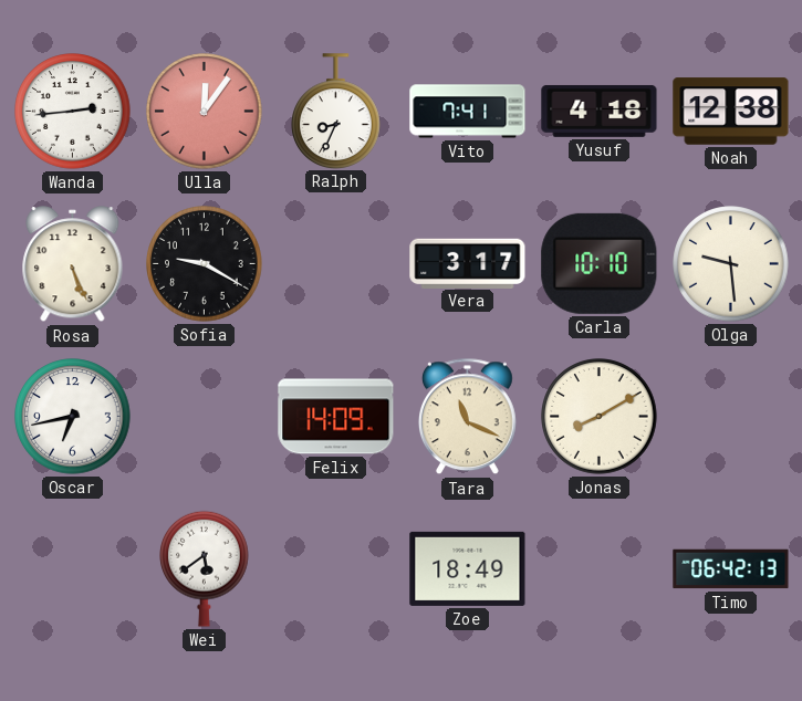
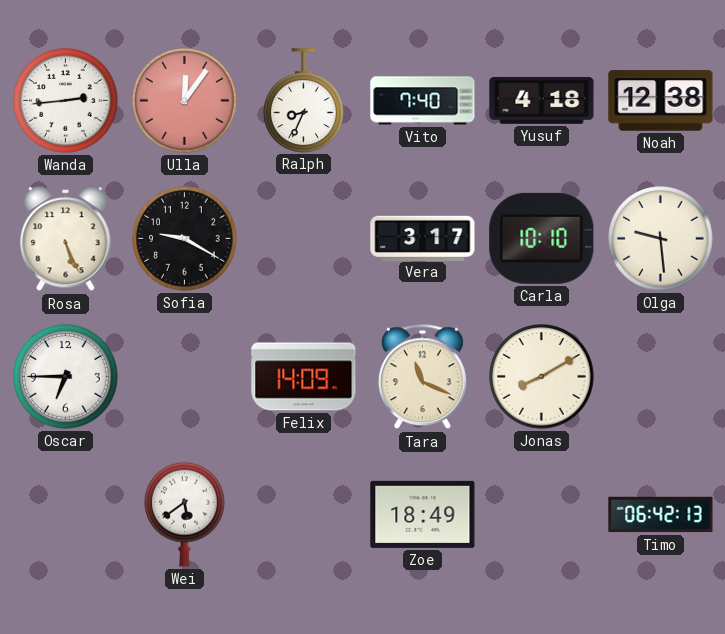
Vito: 7:41 -> 7:40 (423, 101)
Oscar: 6:43 -> 6:45 (66, 377)
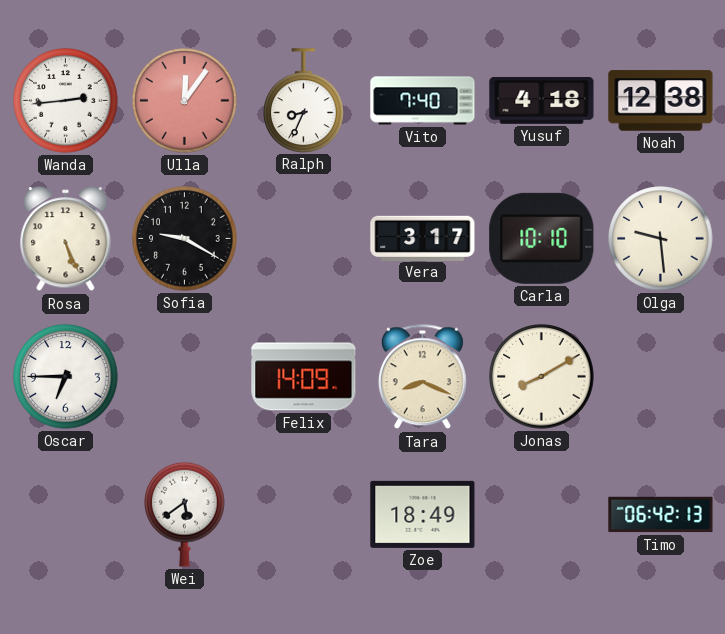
Tara: 11:19 -> 8:19 (422, 377)
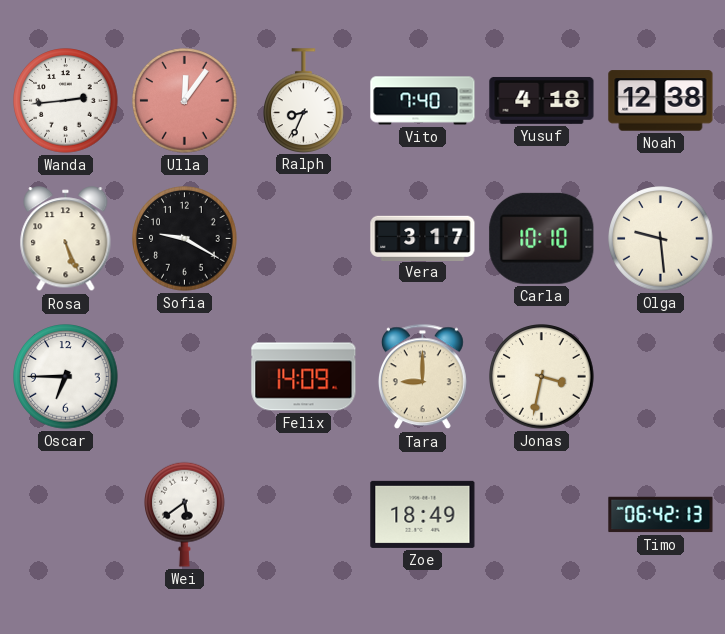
Tara: 8:19 -> 9:00 (422, 377)
Jonas: 8:10 -> 3:32 (542, 377)
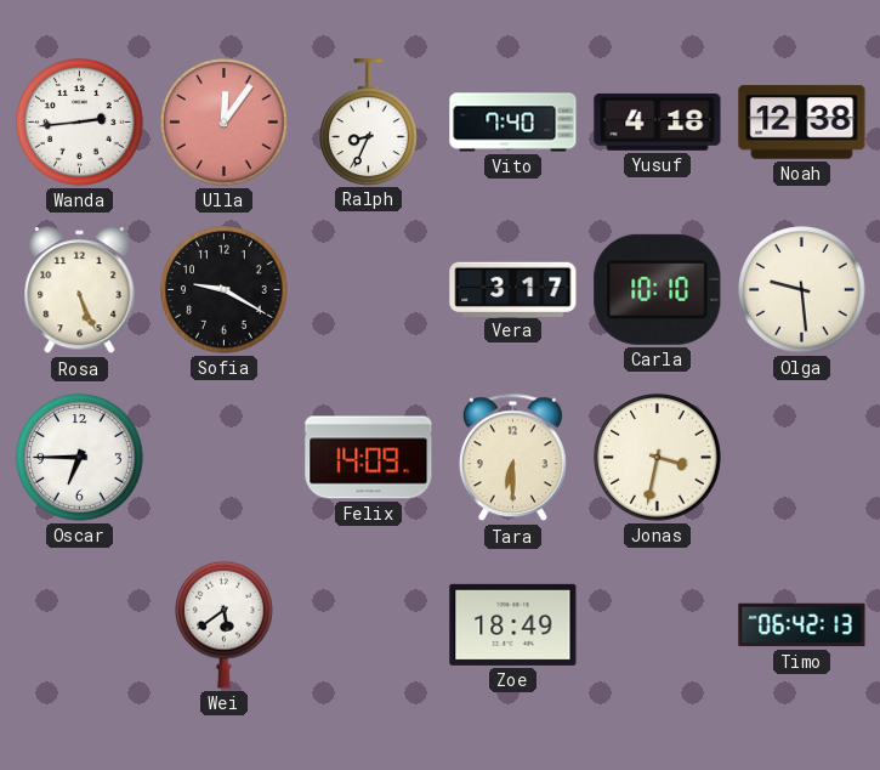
Tara: 9:00 -> 6:30 (512, 458)
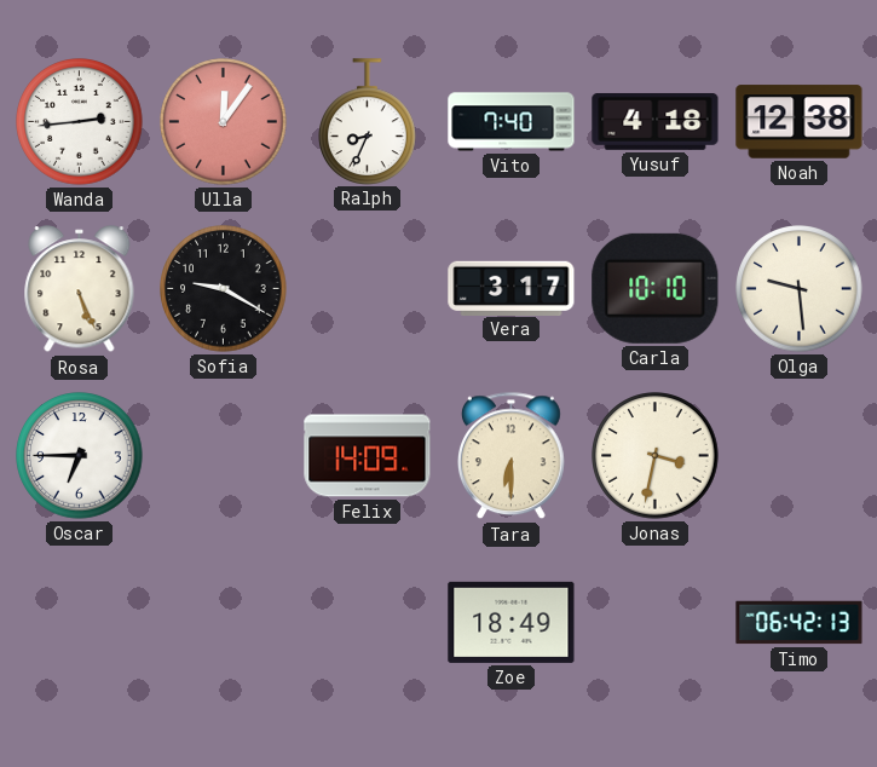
Wei: 5:39 -> none (225, 624)
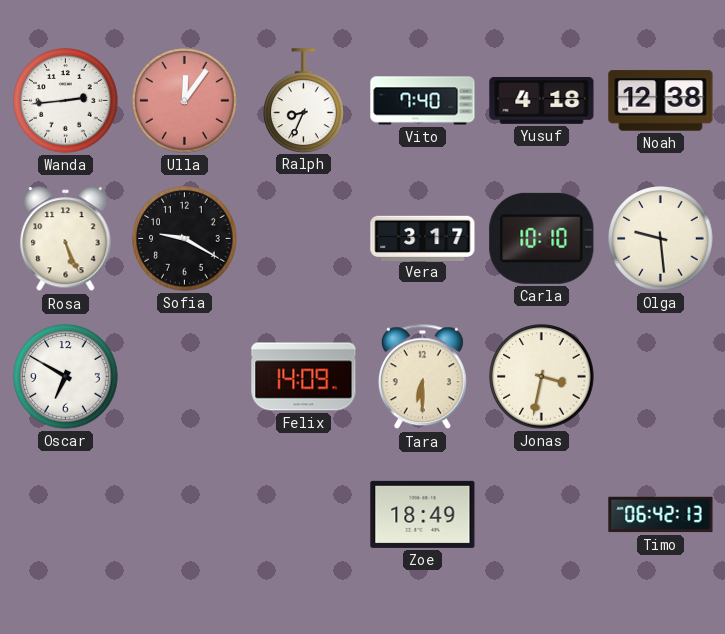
Oscar: 6:45 -> 6:50 (66, 377)
